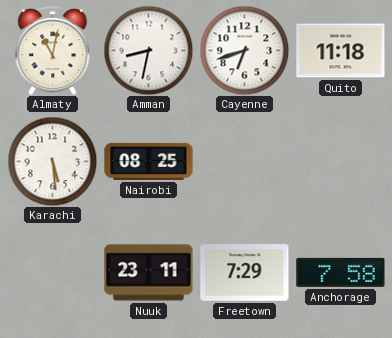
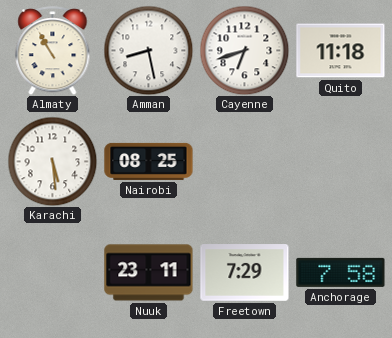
Almaty: 11:02 -> 10:55 (53, 51)
Amman: 8:32 -> 8:28 (148, 50)
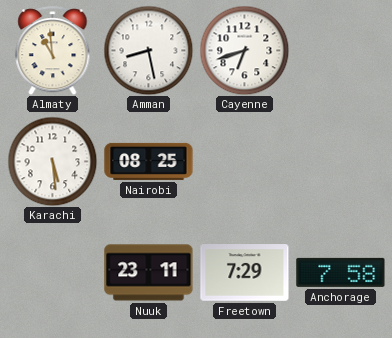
Almaty: 10:55 -> 10:59 (53, 51)
Quito: 11:18 -> none (341, 51)
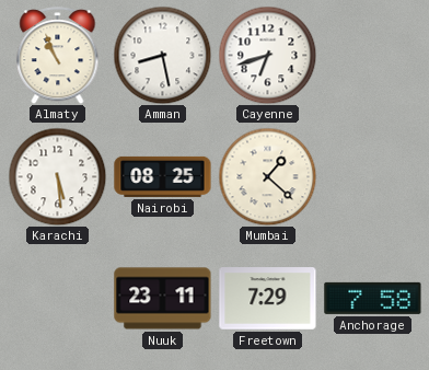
Almaty: 10:59 -> 10:56 (58, 56)
Mumbai: none -> 1:22 (267, 176)
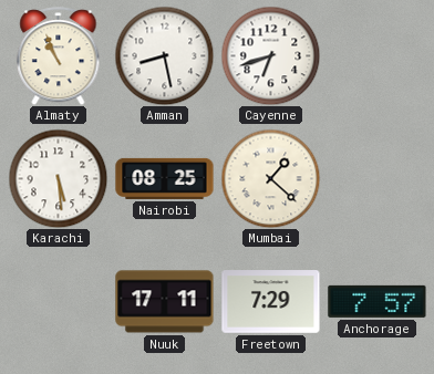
Nuuk: 23:11 -> 17:11 (165, 302)
Anchorage: 7:58 -> 7:57 (378, 301)
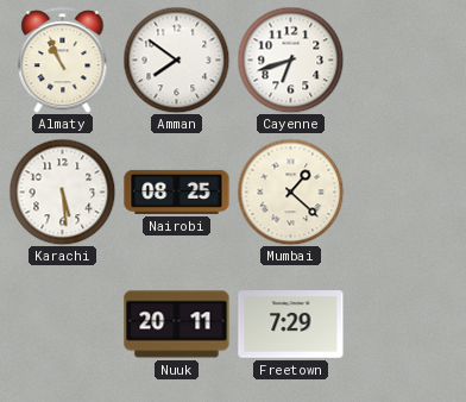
Amman: 8:28 -> 7:51 (176, 59)
Nuuk: 17:11 -> 20:11 (177, 325)
Anchorage: 7:57 -> none (378, 301)
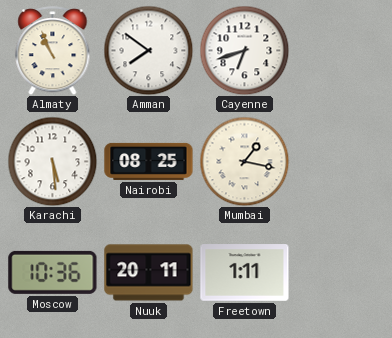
Mumbai: 1:22 -> 1:17 (244, 161)
Moscow: none -> 10:36 (53, 272)
Freetown: 7:29 -> 1:11 (245, 273)
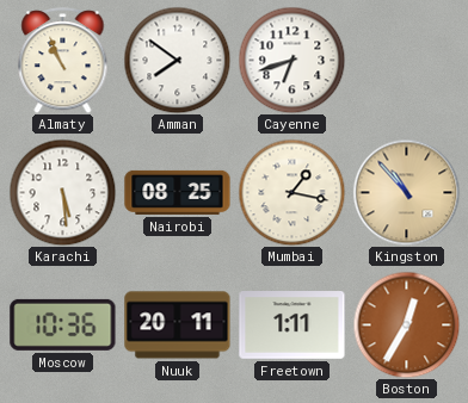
Kingston: none -> 10:53 (406, 192)
Boston: none -> 12:35 (406, 324)
